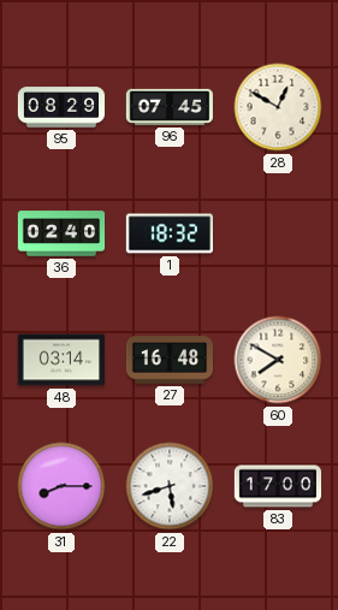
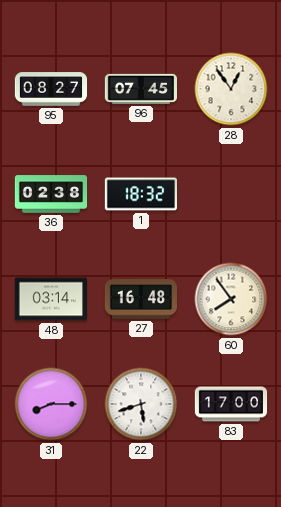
95: 08:29 -> 08:27 (51, 89)
28: 12:50 -> 12:54 (231, 89)
36: 02:40 -> 02:38 (51, 194)
60: 7:50 -> 7:54 (231, 299)
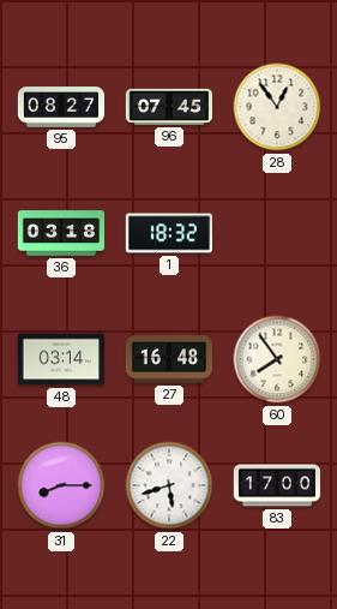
36: 02:38 -> 03:18 (61, 233)
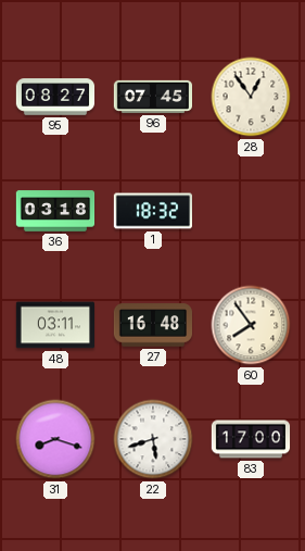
48: 03:14 -> 03:11 (54, 325)
31: 8:15 -> 8:18 (55, 439)
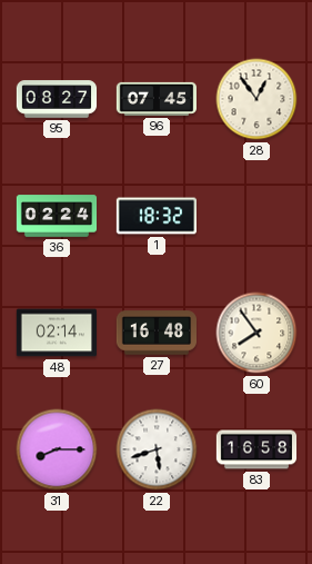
36: 03:18 -> 02:24 (57, 216)
48: 03:11 -> 02:14 (56, 333)
31: 8:18 -> 8:15 (57, 449)
83: 17:00 -> 16:58 (256, 449)
